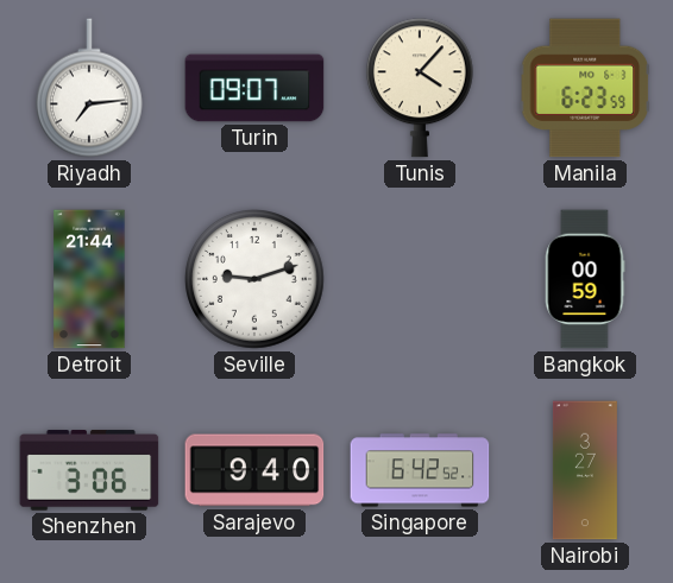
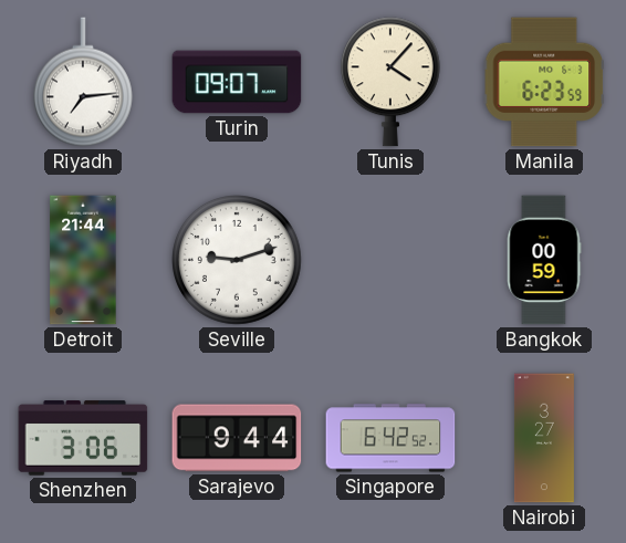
Sarajevo: 9:40 -> 9:44 (237, 438)
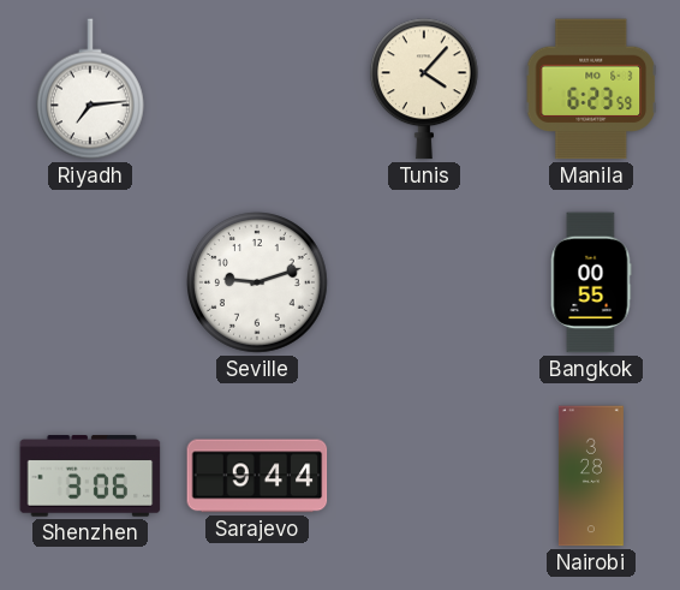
Turin: 09:07 -> none (237, 82)
Detroit: 21:44 -> none (83, 260)
Bangkok: 00:59 -> 00:55 (591, 282)
Singapore: 6:42 -> none (390, 438)
Nairobi: 3:27 -> 3:28 (591, 476)
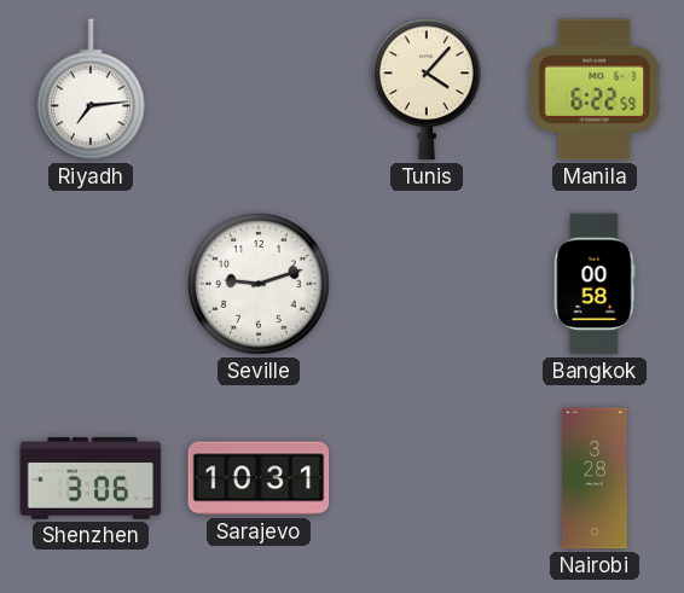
Manila: 6:23 -> 6:22 (595, 89)
Bangkok: 00:55 -> 00:58 (595, 284)
Sarajevo: 9:44 -> 10:31 (259, 478)
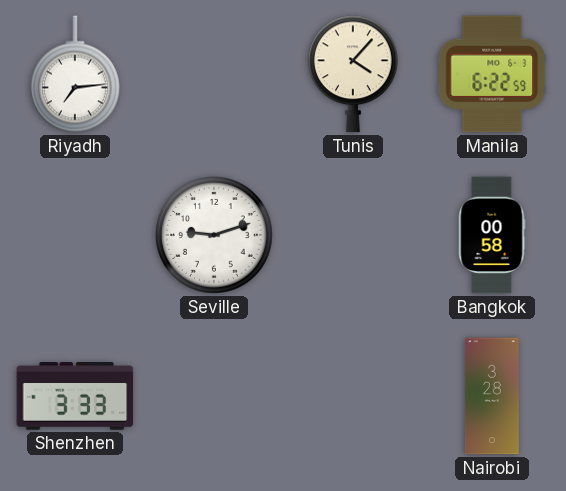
Shenzhen: 3:06 -> 3:33 (75, 396)
Sarajevo: 10:31 -> none (259, 478)
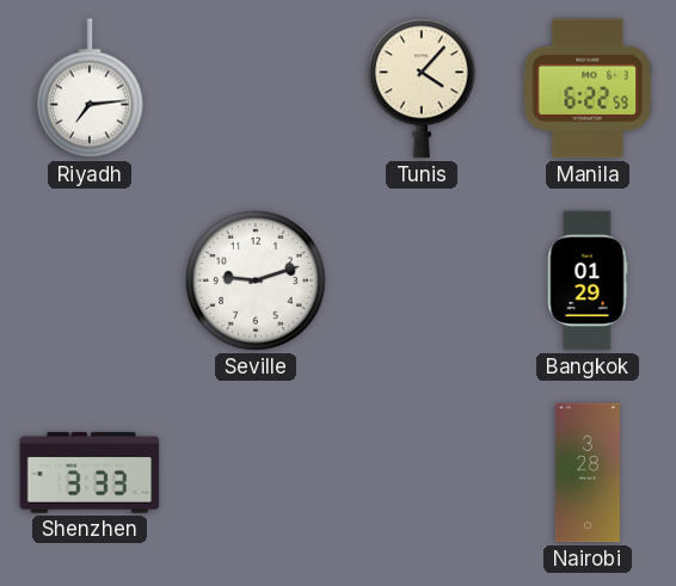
Bangkok: 00:58 -> 01:29 (588, 280)
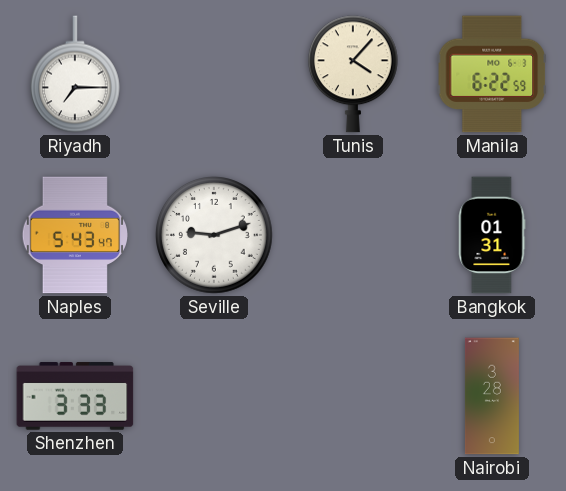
Riyadh: 7:14 -> 7:15 (75, 74)
Naples: none -> 5:43 (74, 235)
Bangkok: 01:29 -> 01:31 (492, 235)
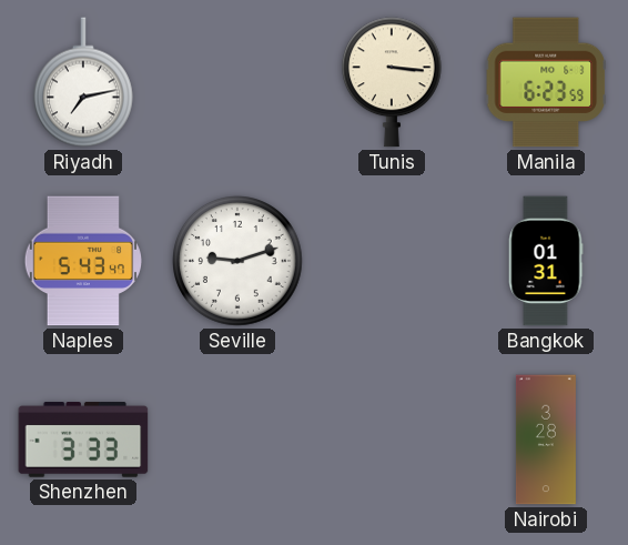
Riyadh: 7:15 -> 7:13 (83, 82)
Tunis: 4:07 -> 3:16 (392, 82)
Manila: 6:22 -> 6:23 (546, 82)
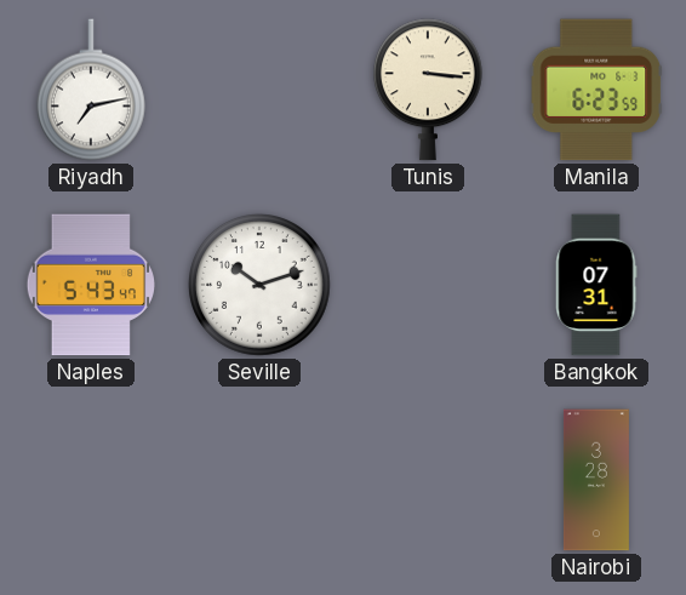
Seville: 9:12 -> 10:12 (261, 286)
Bangkok: 01:31 -> 07:31 (596, 285)
Shenzhen: 3:33 -> none (83, 440)
